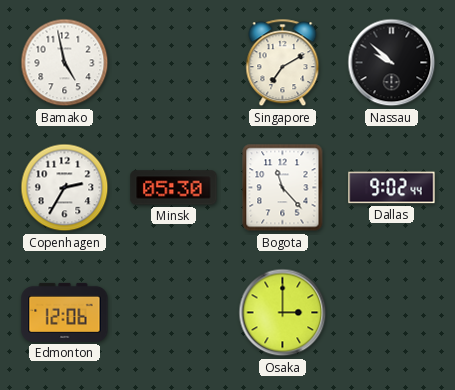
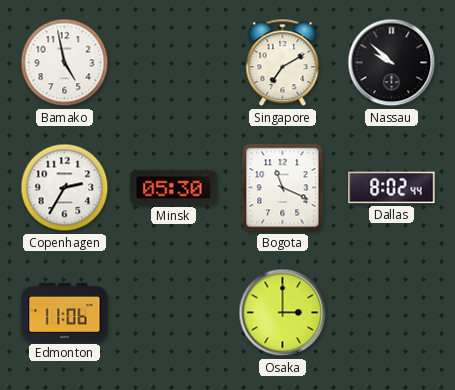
Bogota: 11:23 -> 11:19 (283, 188)
Dallas: 9:02 -> 8:02 (392, 188)
Edmonton: 12:06 -> 11:06 (65, 312)
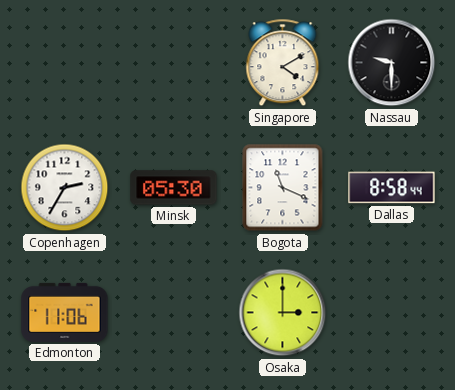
Bamako: 4:58 -> none (65, 63)
Singapore: 7:10 -> 4:10 (283, 63)
Nassau: 9:52 -> 9:30 (392, 63)
Dallas: 8:02 -> 8:58 (392, 188)
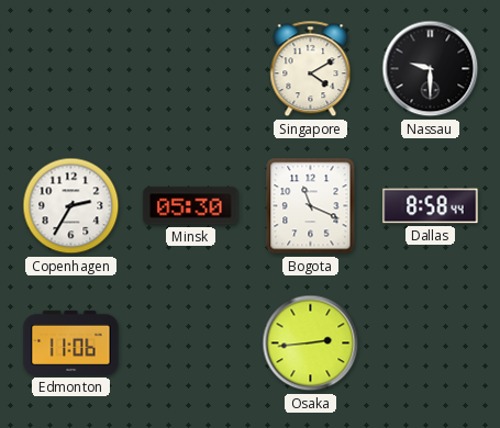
Osaka: 3:00 -> 2:44 (311, 343)
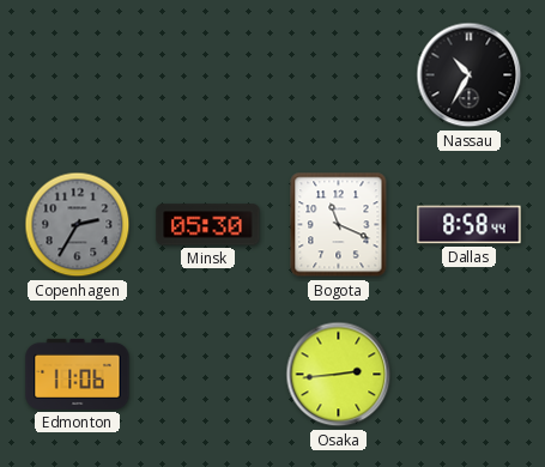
Singapore: 4:10 -> none (311, 69)
Nassau: 9:30 -> 10:35 (470, 75)
Copenhagen dial: white -> grey (78, 225)
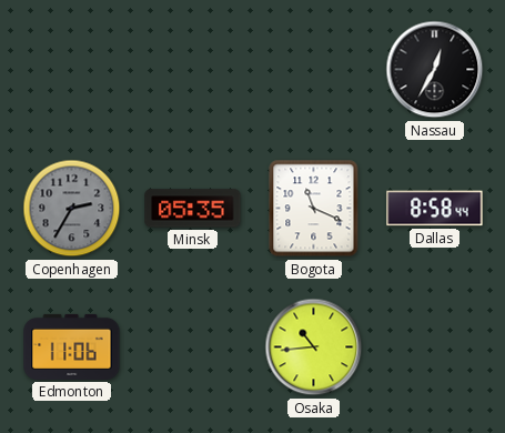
Nassau: 10:35 -> 12:35 (435, 70)
Minsk: 05:30 -> 05:35 (193, 209)
Osaka: 2:44 -> 10:44 (314, 348)
